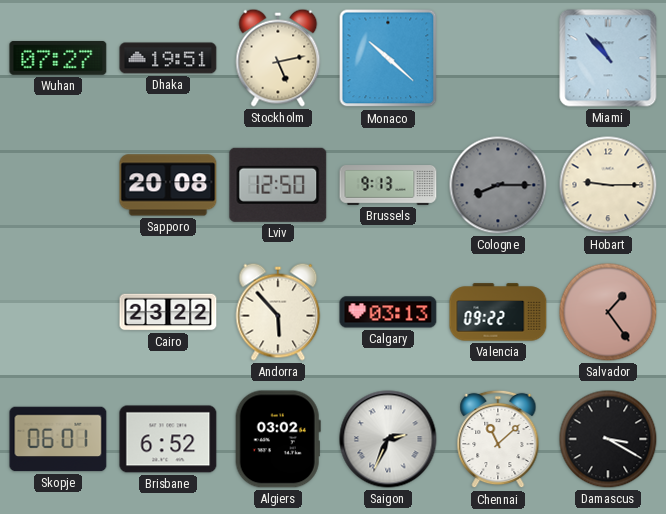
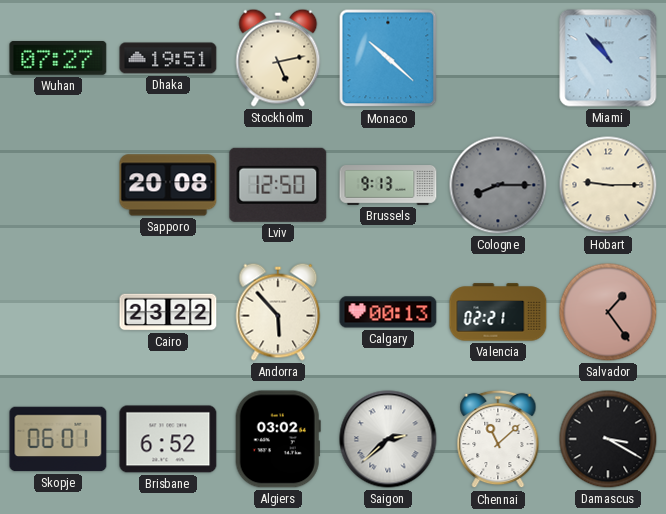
Calgary: 03:13 -> 00:13 (388, 312)
Valencia: 09:22 -> 02:21 (498, 312)
Saigon: 2:34 -> 2:38 (388, 439)
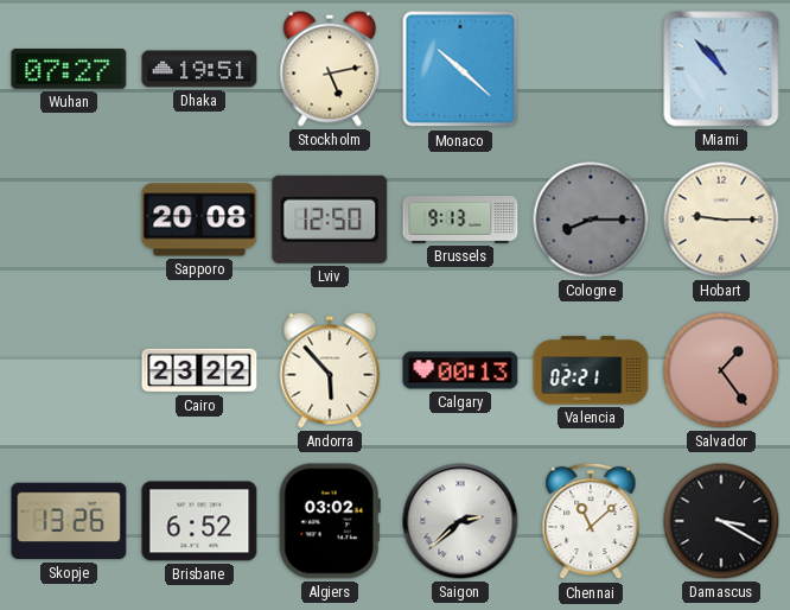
Skopje: 06:01 -> 13:26 (69, 521)
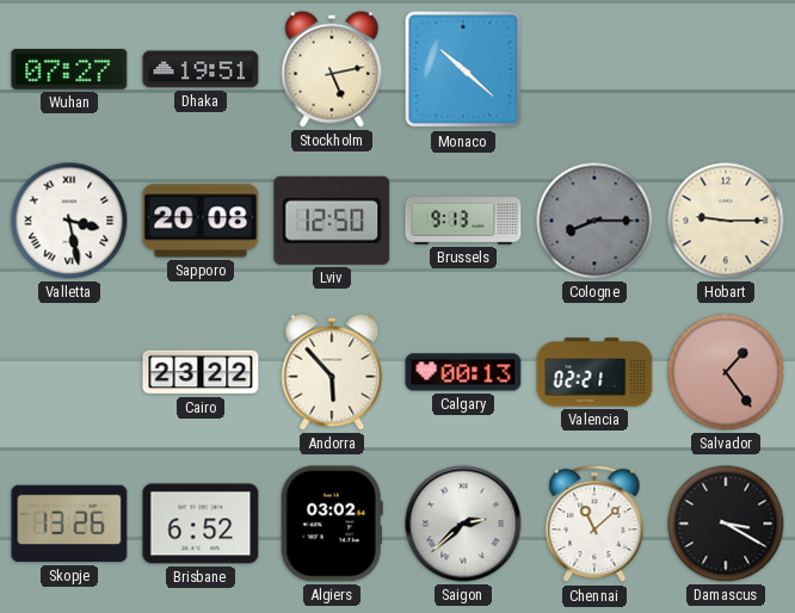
Miami: 10:53 -> none (721, 69)
Valletta: none -> 3:28 (69, 221)
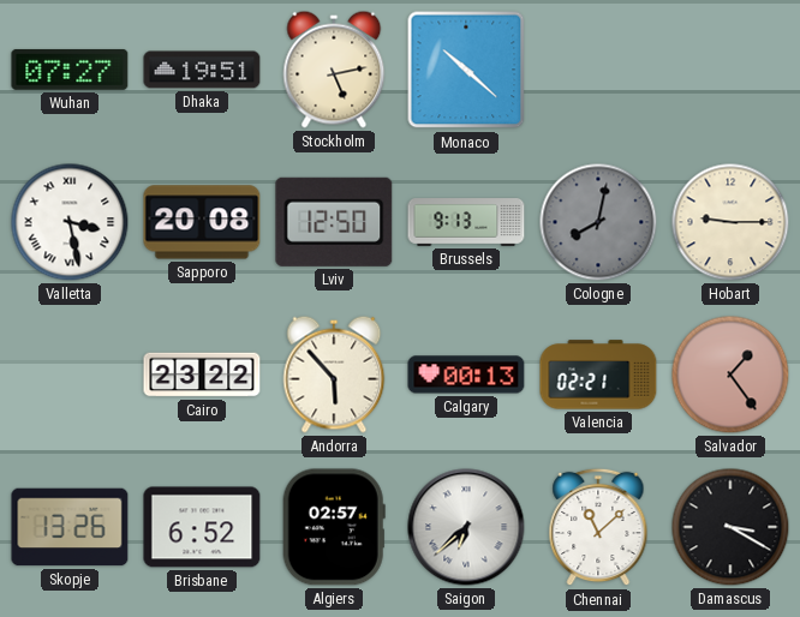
Cologne: 8:15 -> 8:02 (598, 222)
Algiers: 03:02 -> 02:57 (334, 527)
Saigon: 2:38 -> 6:38 (466, 527)
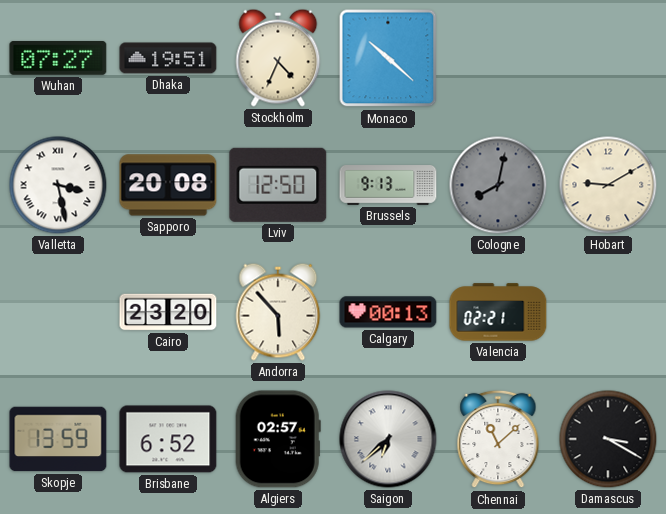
Stockholm: 5:13 -> 4:34 (278, 58)
Hobart: 9:15 -> 9:10 (608, 185)
Cairo: 23:22 -> 23:20 (168, 312)
Salvador: 1:24 -> none (730, 375)
Skopje: 13:26 -> 13:59 (58, 439)
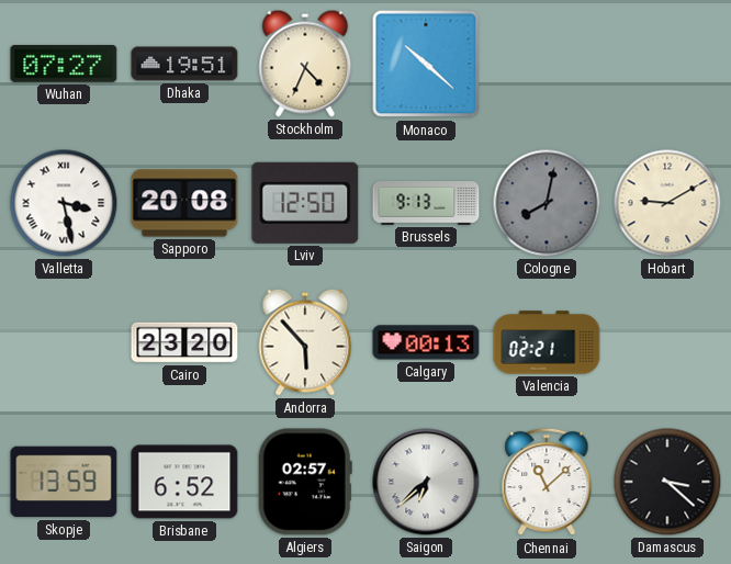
Damascus: 3:20 -> 3:22 (667, 482)
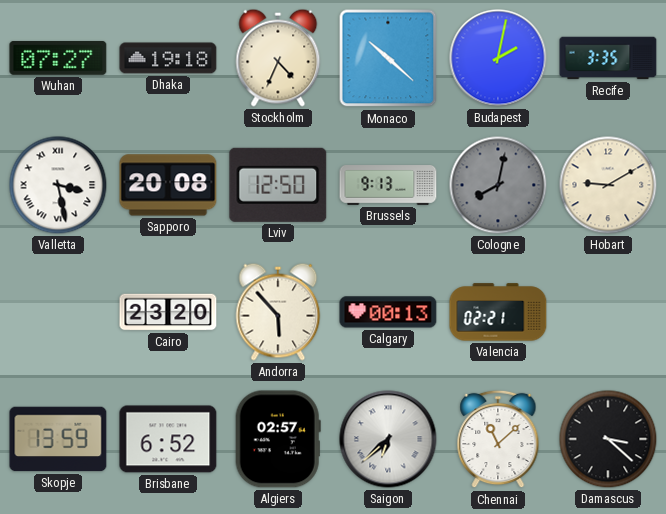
Dhaka: 19:51 -> 19:18 (168, 58)
Budapest: none -> 2:02 (498, 58)
Recife: none -> 3:35 (608, 58)
